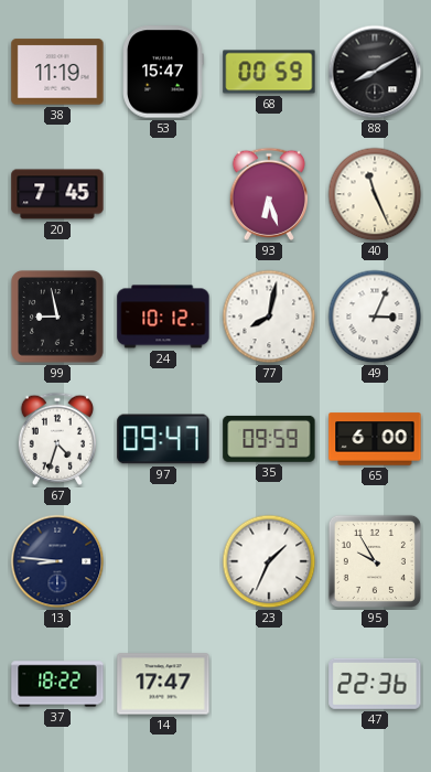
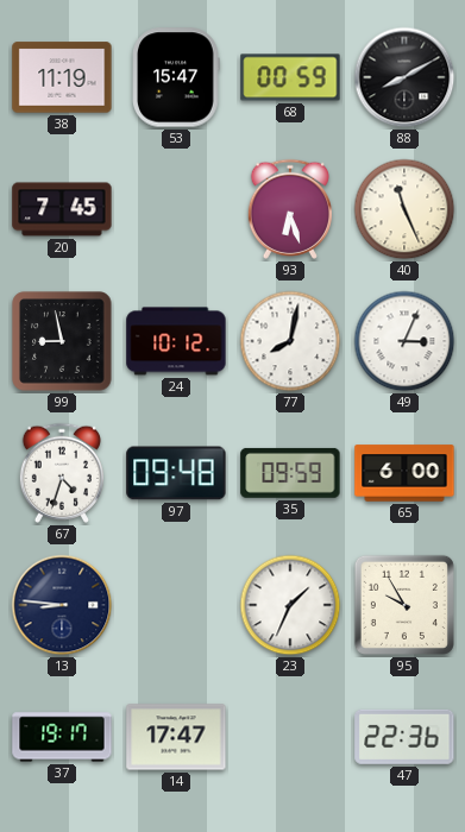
97: 09:47 -> 09:48 (176, 473)
37: 18:22 -> 19:17 (62, 737)
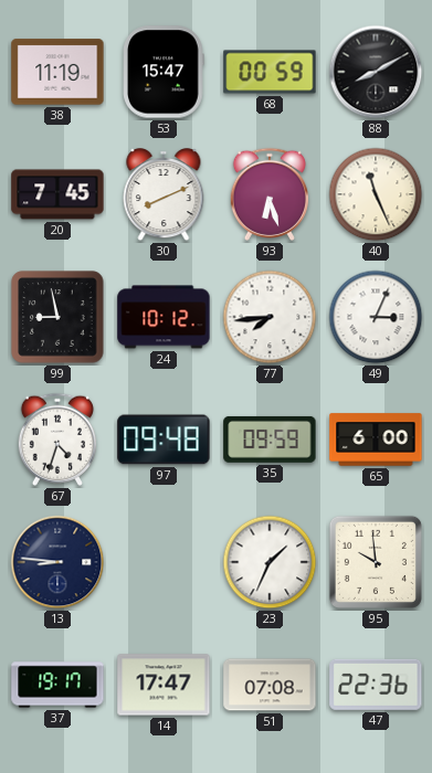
30: none -> 8:11 (164, 195)
77: 8:02 -> 7:44 (270, 317)
95: 9:55 -> 9:59 (376, 562)
51: none -> 07:08 (270, 685)
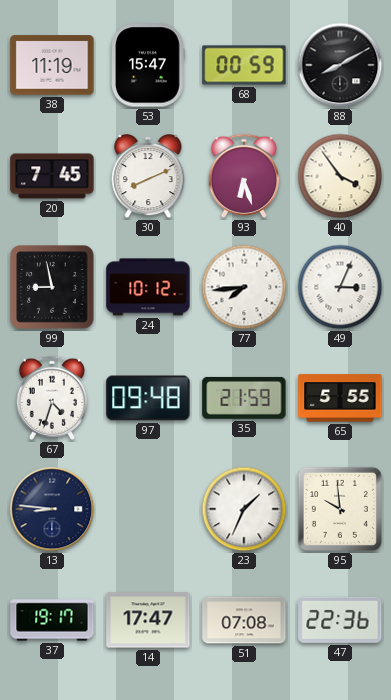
40: 11:26 -> 3:54 (340, 176)
35: 09:59 -> 21:59 (244, 398)
65: 6:00 -> 5:55 (340, 398)
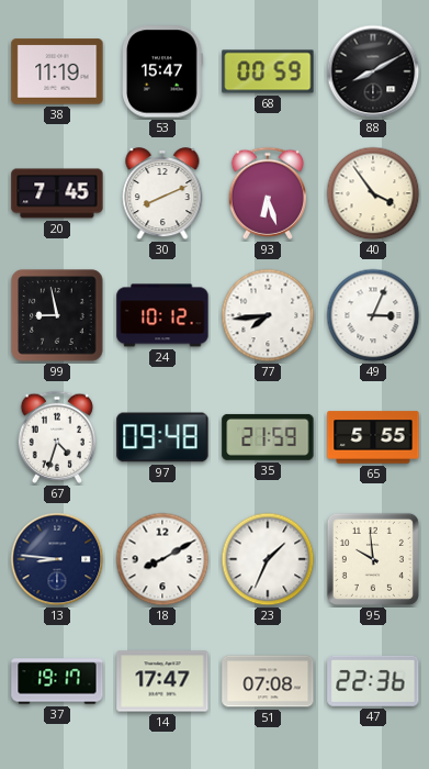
18: none -> 8:10 (162, 559)
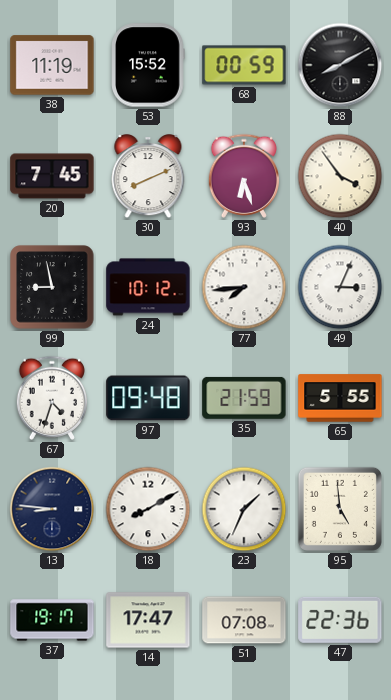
53: 15:47 -> 15:52 (148, 65)
95: 9:59 -> 4:59 (340, 509)
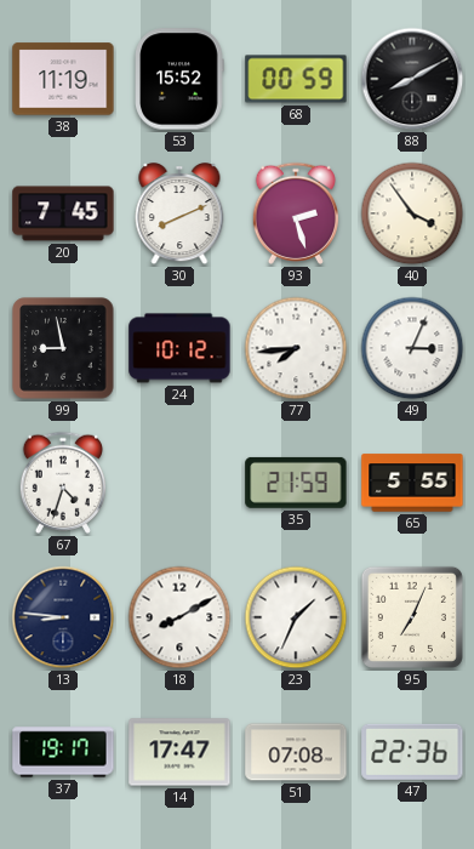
93: 6:27 -> 2:27 (295, 213)
97: 09:48 -> none (148, 398)
95: 4:59 -> 7:04 (412, 617)
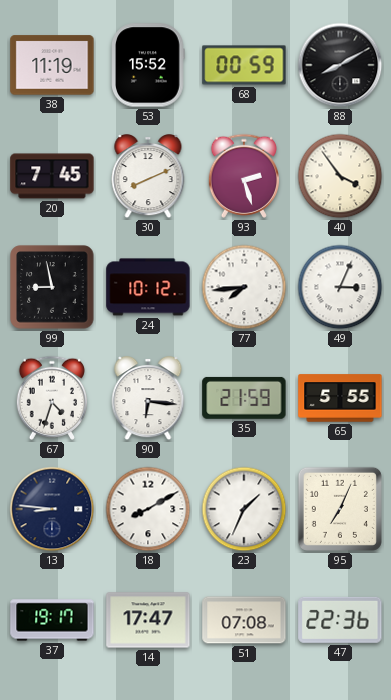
90: none -> 6:16 (148, 399)
